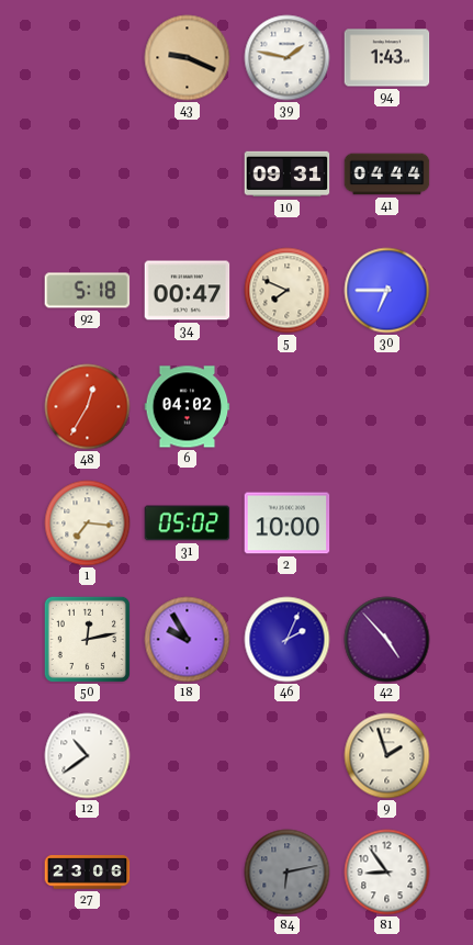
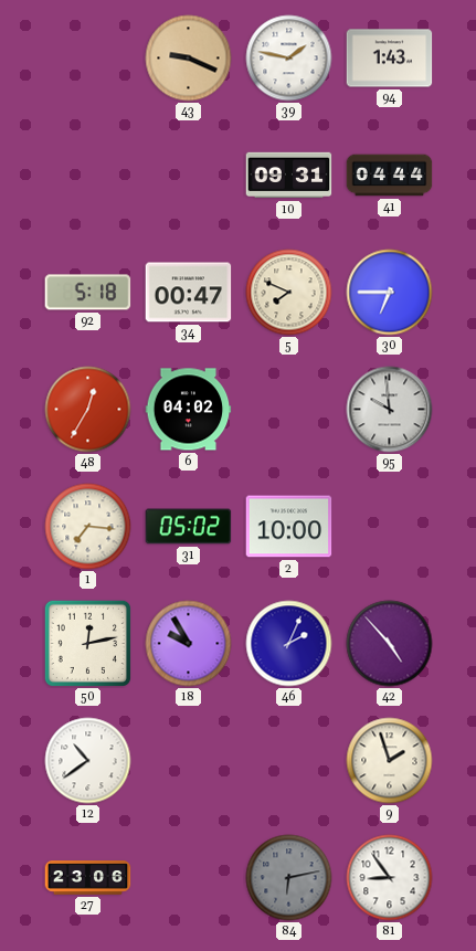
95: none -> 9:59 (390, 410)
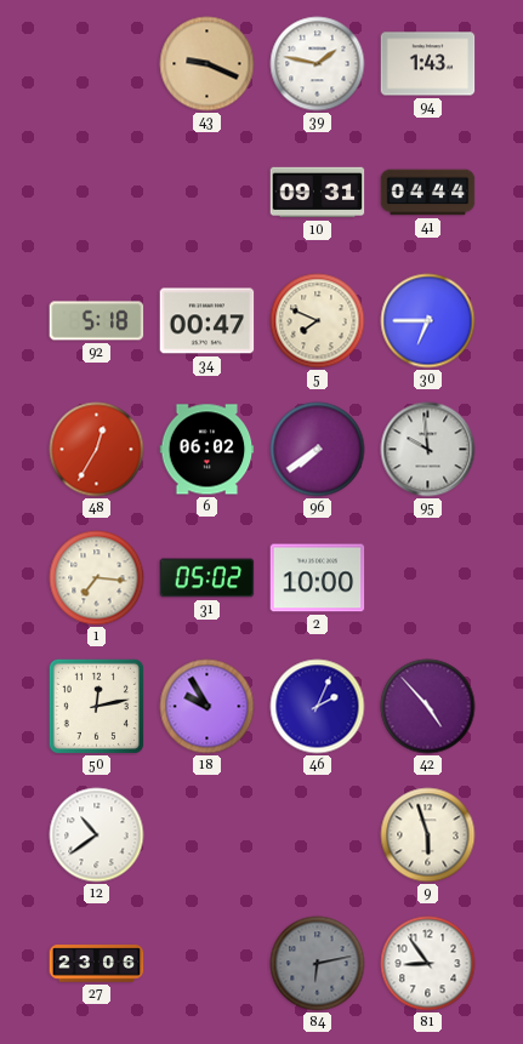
6: 04:02 -> 06:02 (208, 450)
96: none -> 7:39 (318, 450)
9: 1:57 -> 5:57 (428, 835)
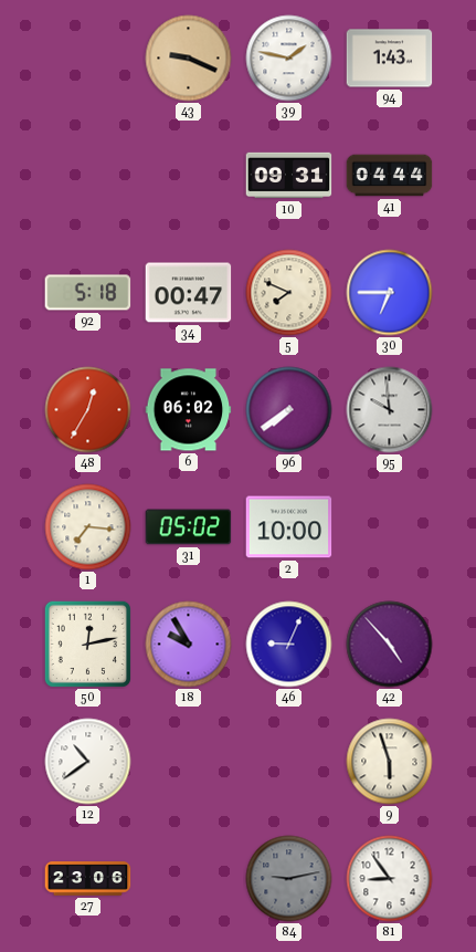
46: 2:04 -> 9:04 (289, 645)
84: 6:13 -> 9:13 (289, 879)
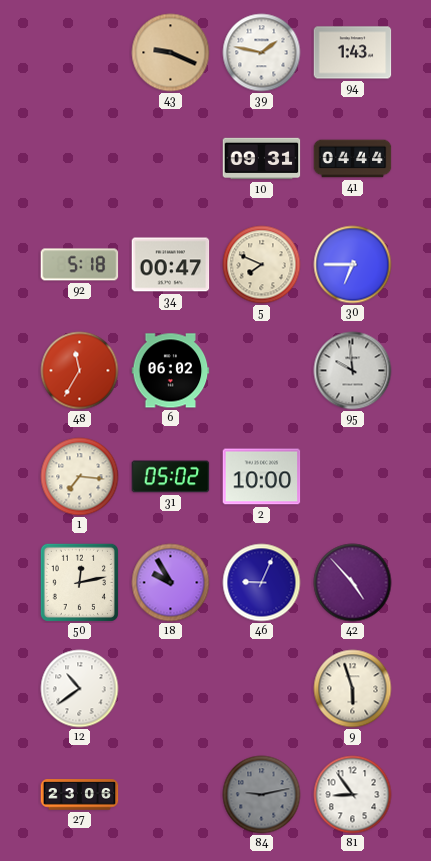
48: 12:35 -> 11:35 (80, 371)
96: 7:39 -> none (289, 410)
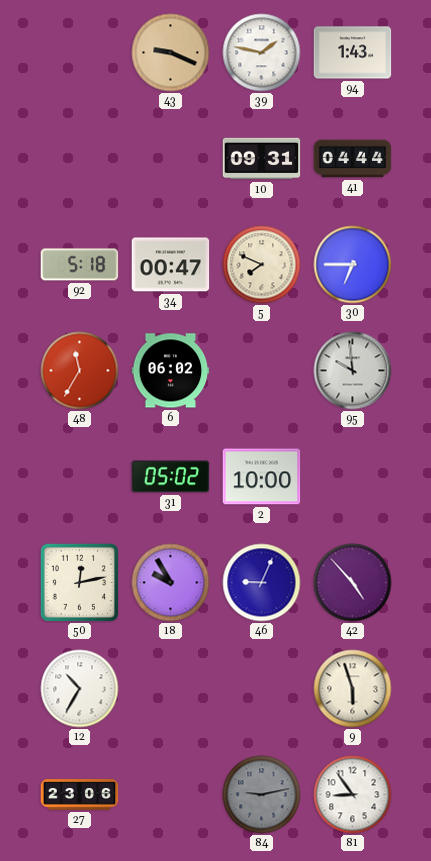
1: 7:16 -> none (80, 477)
12: 10:39 -> 10:35 (80, 689)
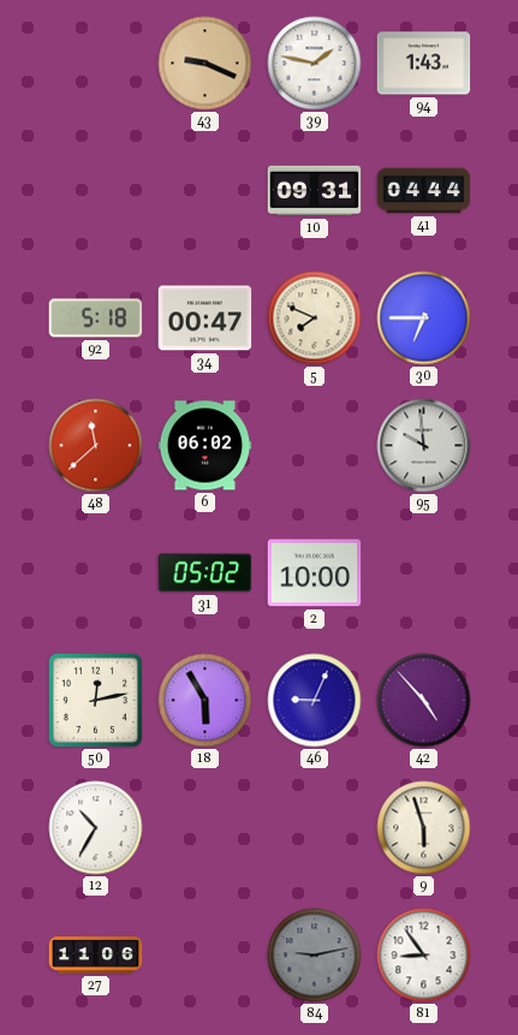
48: 11:35 -> 11:38 (96, 446)
18: 9:55 -> 5:55 (206, 701)
27: 23:06 -> 11:06 (96, 956)
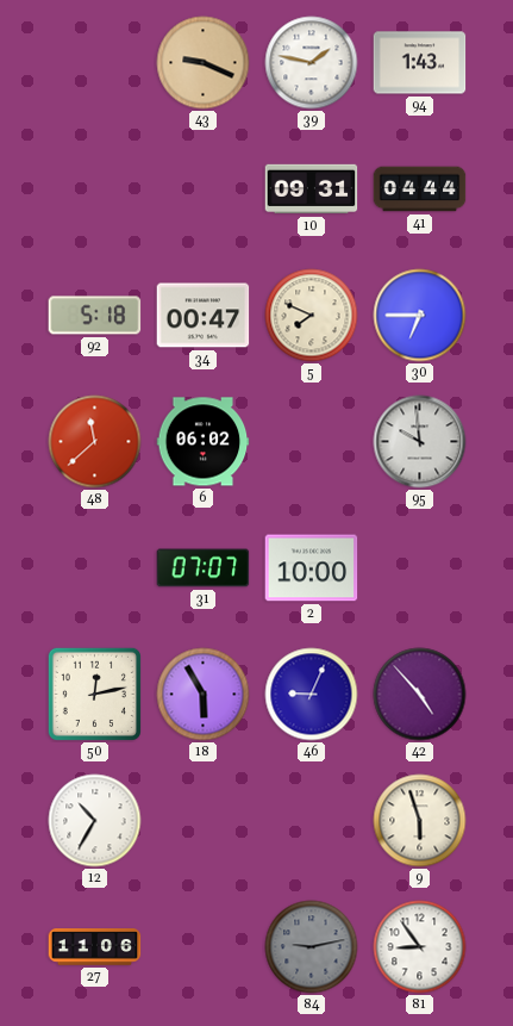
31: 05:02 -> 07:07 (204, 568)
